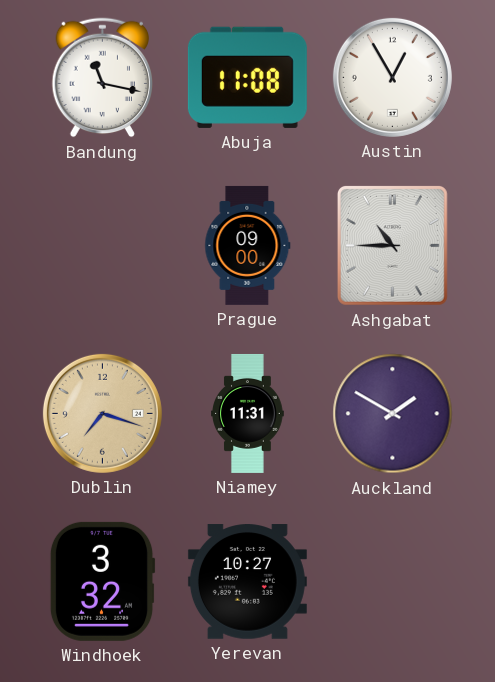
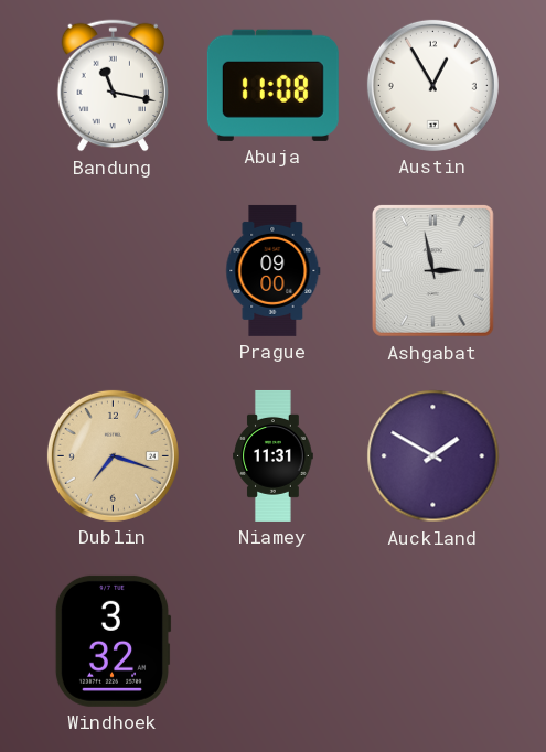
Ashgabat: 10:45 -> 2:58 (432, 270)
Yerevan: 10:27 -> none (247, 582)
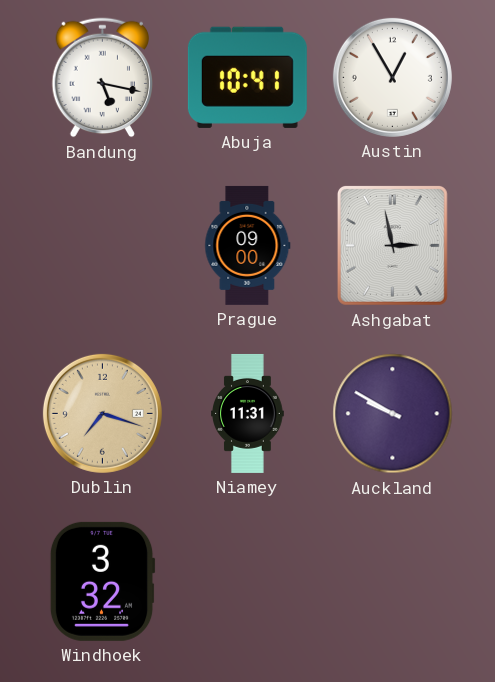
Bandung: 11:17 -> 5:17 (102, 78)
Abuja: 11:08 -> 10:41 (247, 77)
Auckland: 1:50 -> 9:50 (393, 414)
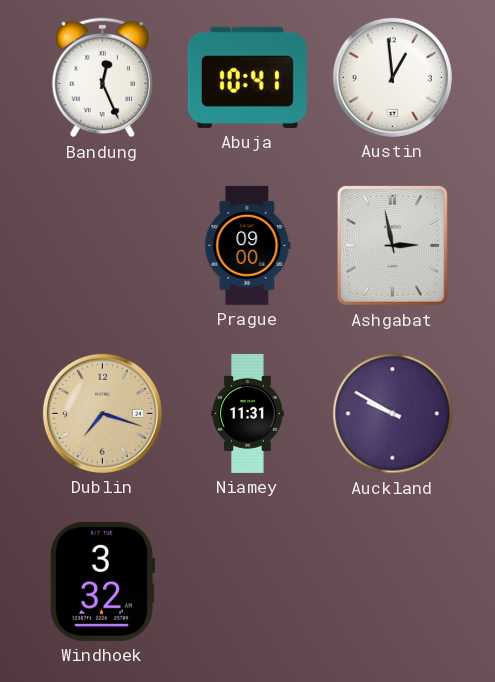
Bandung: 5:17 -> 12:26 (102, 78)
Austin: 12:55 -> 12:59 (392, 77)
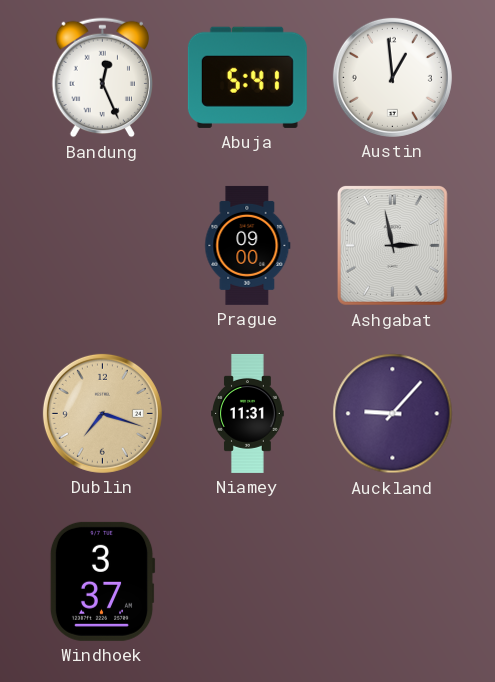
Abuja: 10:41 -> 5:41 (247, 77)
Auckland: 9:50 -> 9:07 (393, 414)
Windhoek: 3:32 -> 3:37 (102, 581)
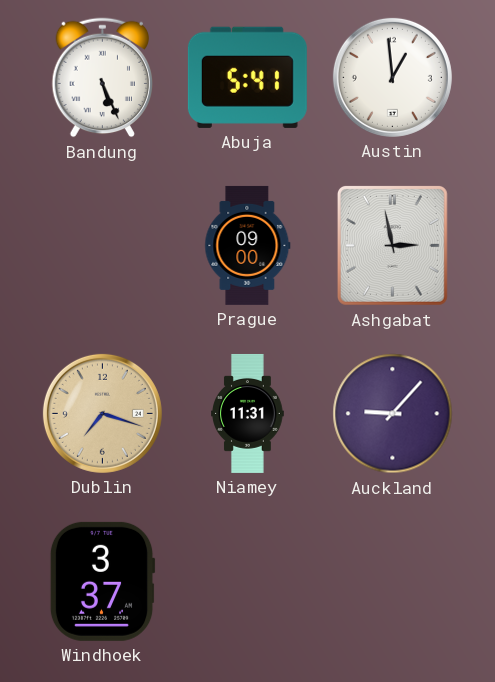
Bandung: 12:26 -> 5:26 (102, 78)
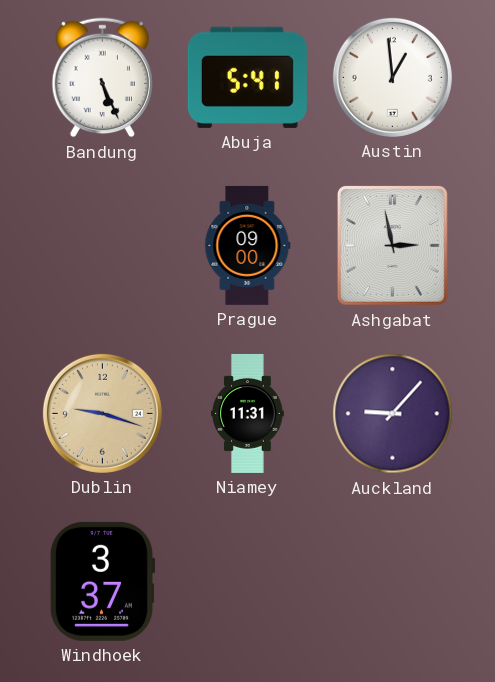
Dublin: 7:18 -> 9:18 (102, 413)
